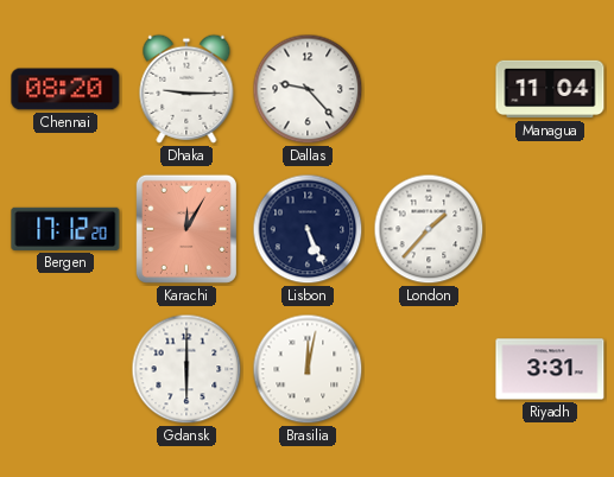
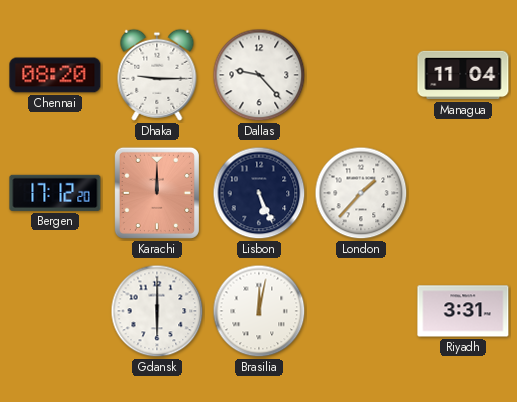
Karachi: 12:05 -> 12:00 (157, 193)
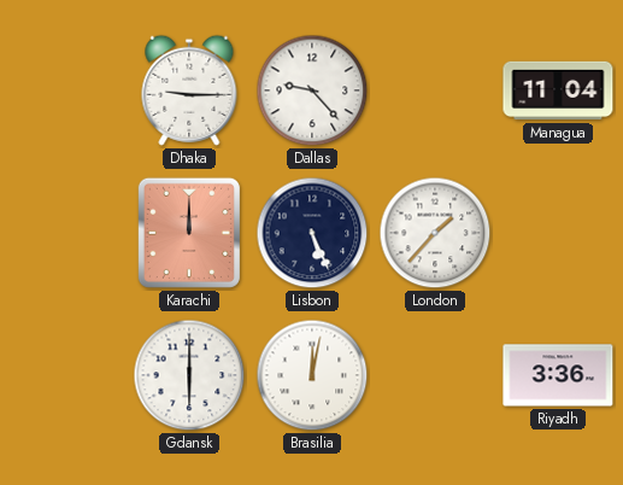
Chennai: 08:20 -> none (55, 75)
Bergen: 17:12 -> none (55, 193)
Riyadh: 3:31 -> 3:36 (558, 375)
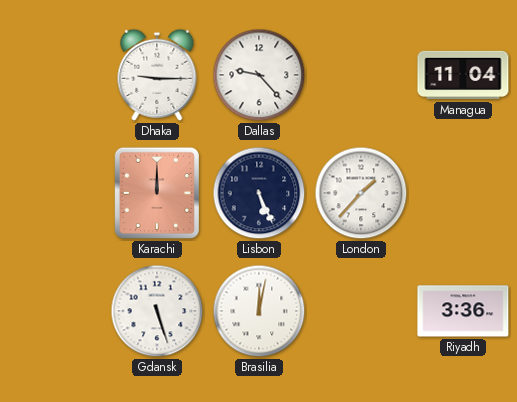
Gdansk: 6:00 -> 5:27 (157, 311)
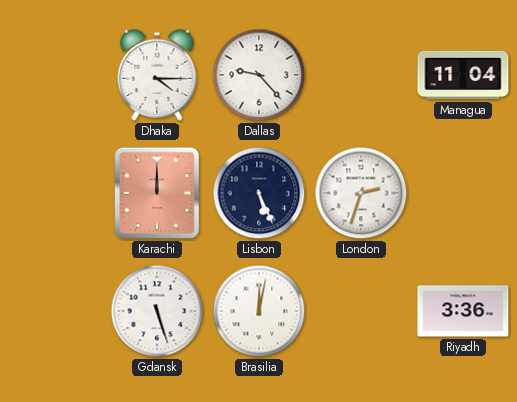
Dhaka: 9:15 -> 4:15 (157, 75)
London: 1:37 -> 2:33 (361, 193)
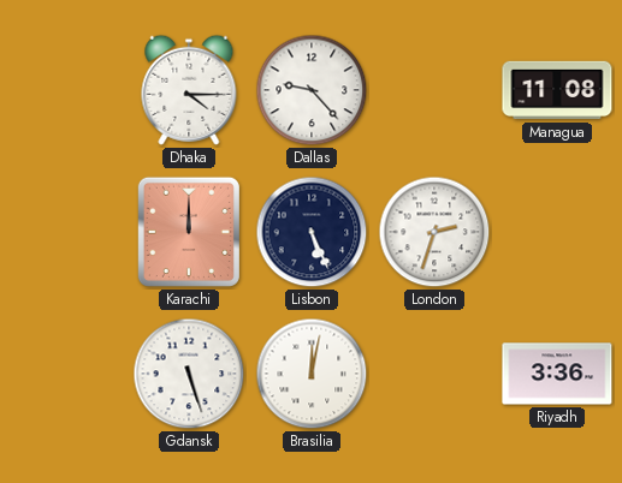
Managua: 11:04 -> 11:08 (557, 90)
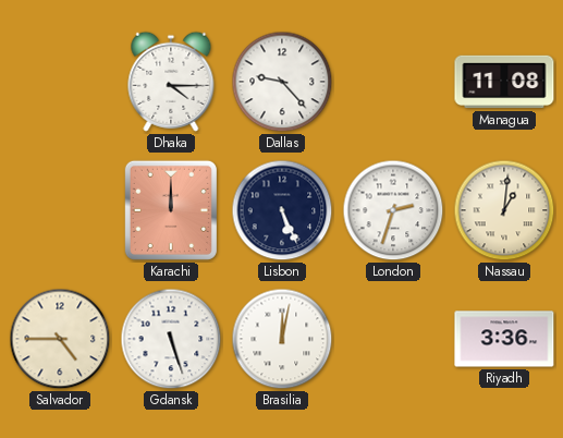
Nassau: none -> 1:01 (504, 210)
Salvador: none -> 4:45 (60, 339)
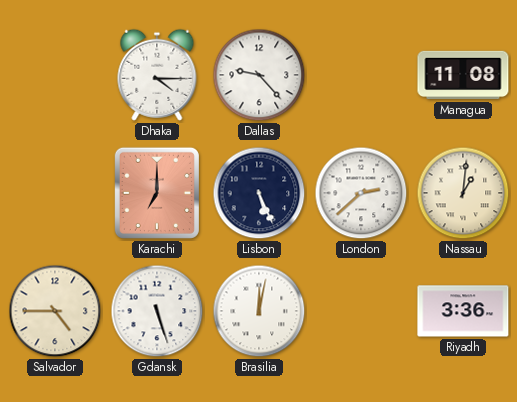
Karachi: 12:00 -> 7:00 (157, 193)
London: 2:33 -> 2:38 (361, 193)
